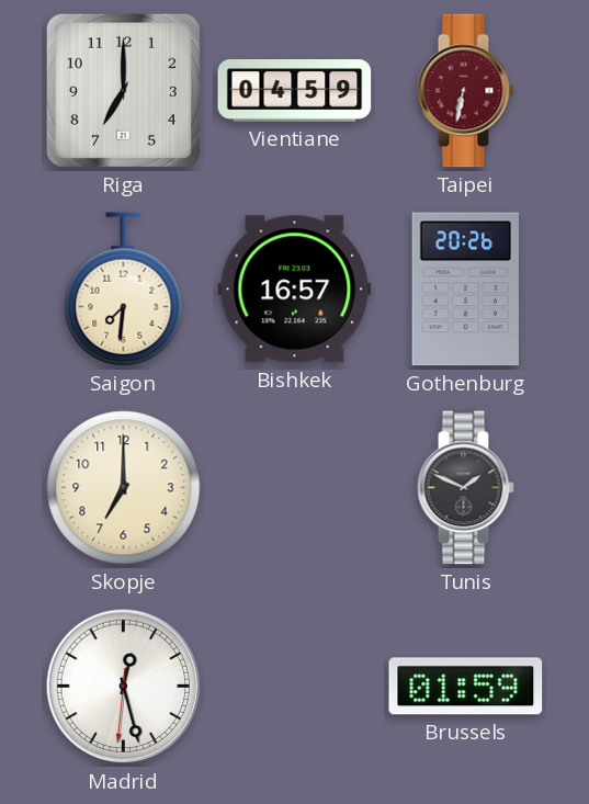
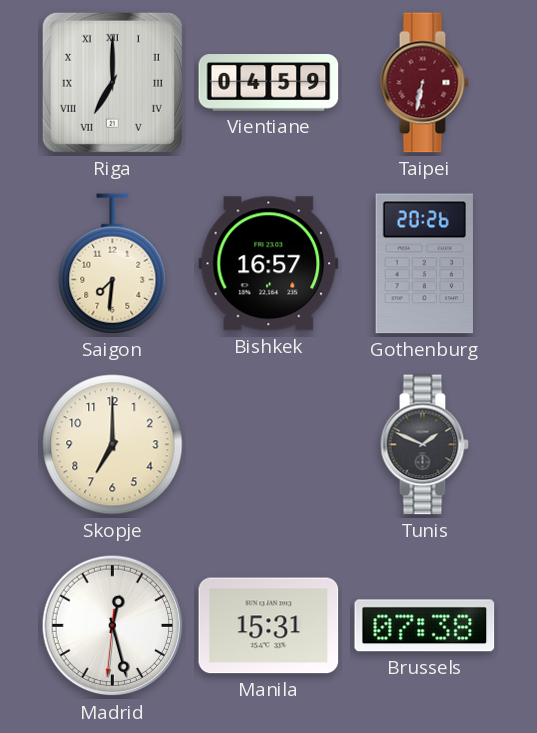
Riga numerals: Arabic -> Roman (112, 82)
Manila: none -> 15:31 (269, 626)
Brussels: 01:59 -> 07:38 (425, 626)
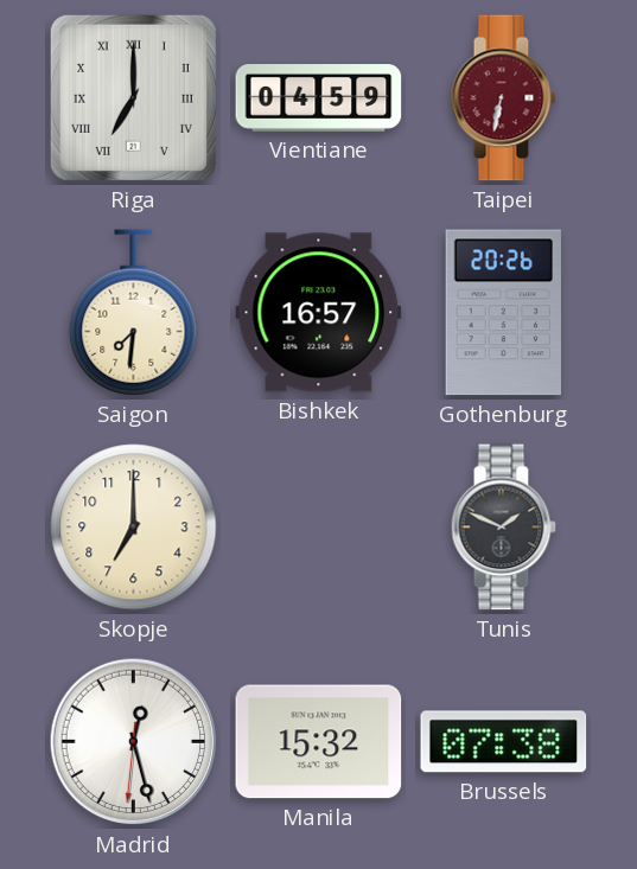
Manila: 15:31 -> 15:32 (319, 742)
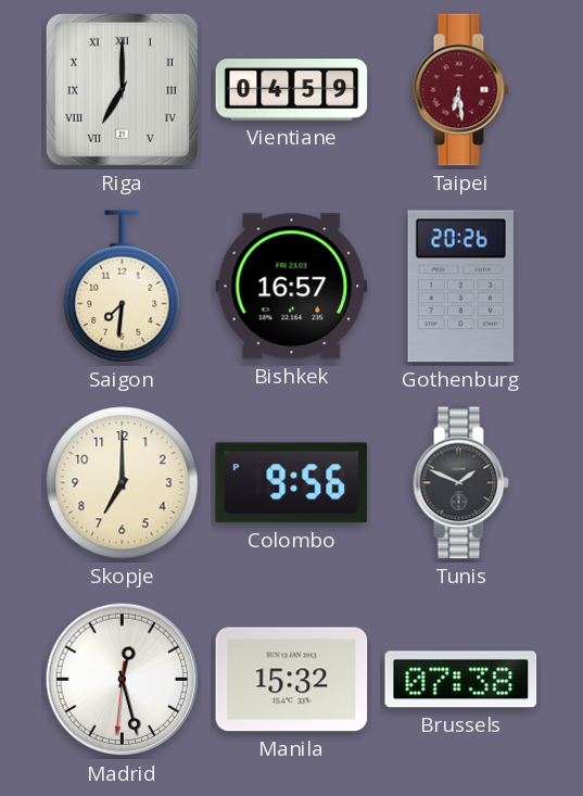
Taipei: 6:32 -> 6:29 (460, 90)
Colombo: none -> 9:56 (292, 483)
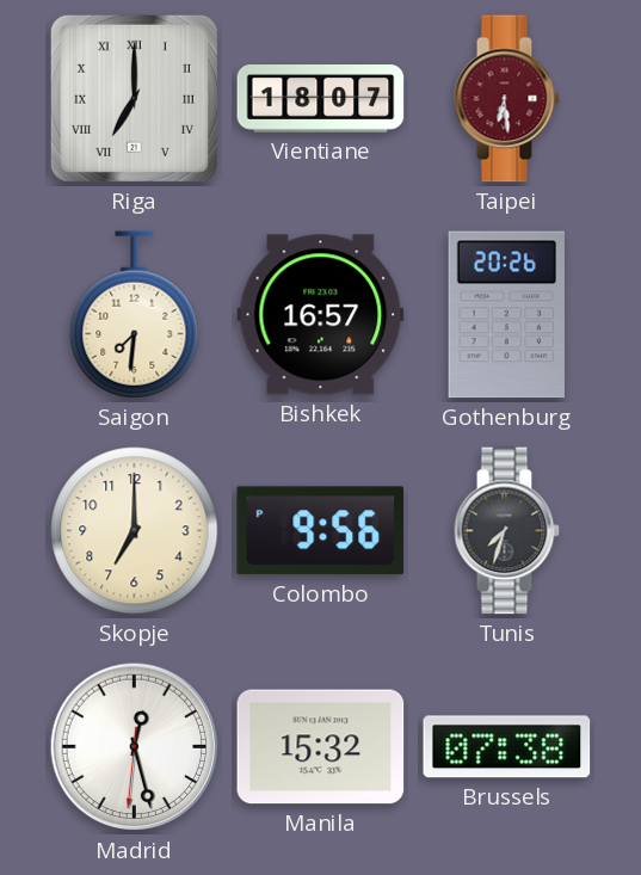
Vientiane: 04:59 -> 18:07 (321, 99)
Tunis: 1:49 -> 7:33 (506, 531)
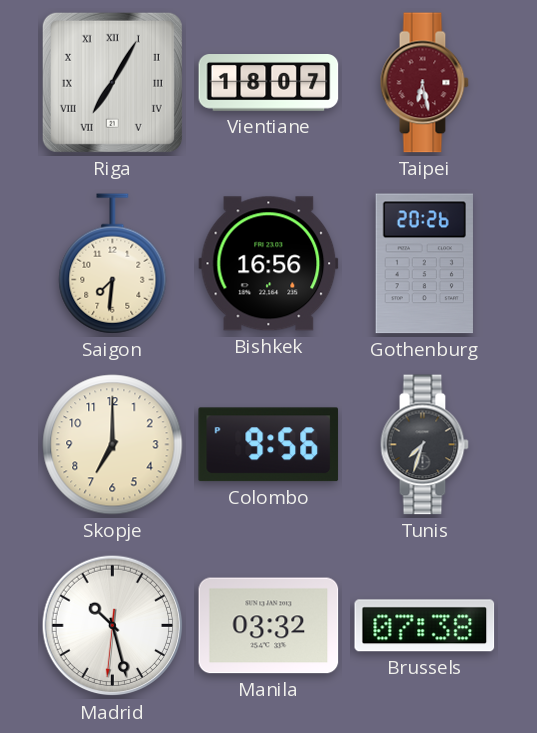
Riga: 7:00 -> 7:05 (112, 82)
Taipei: 6:29 -> 6:28 (424, 83)
Bishkek: 16:57 -> 16:56 (269, 264)
Madrid: 12:27 -> 10:27 (113, 626)
Manila: 15:32 -> 03:32 (269, 626)
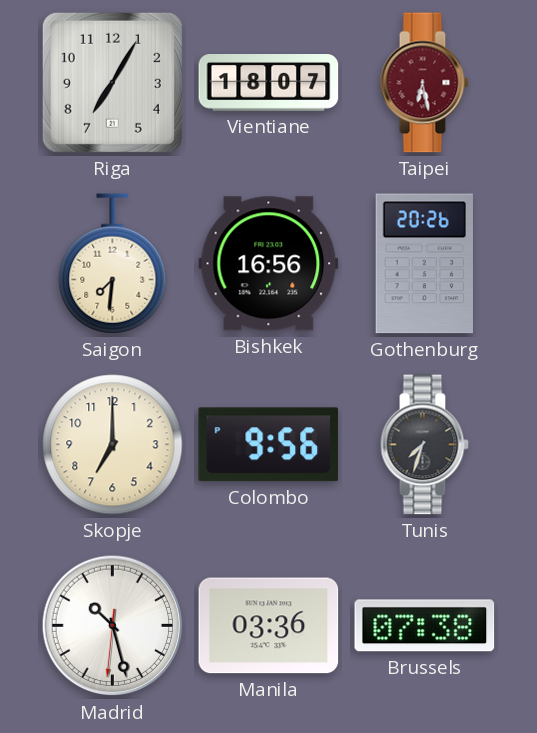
Riga numerals: Roman -> Arabic (112, 82)
Manila: 03:32 -> 03:36 (269, 626)
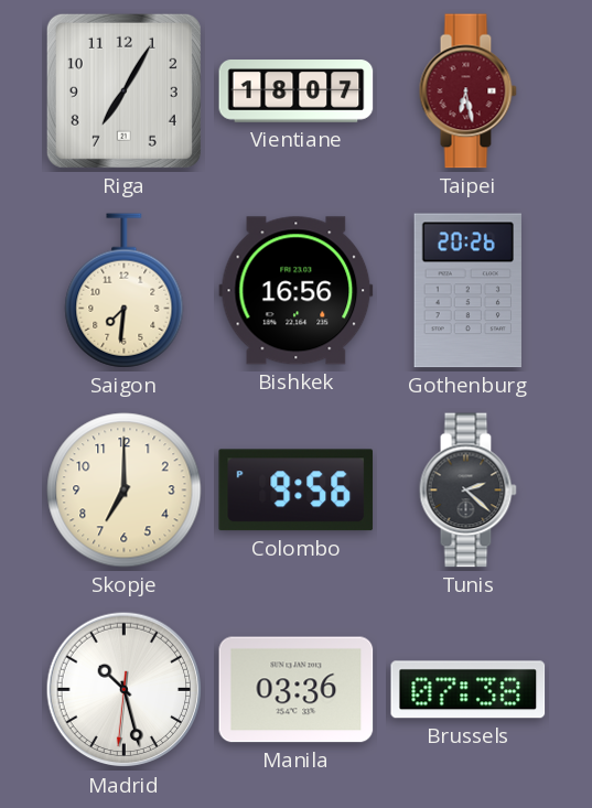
Tunis: 7:33 -> 2:22 (467, 491)
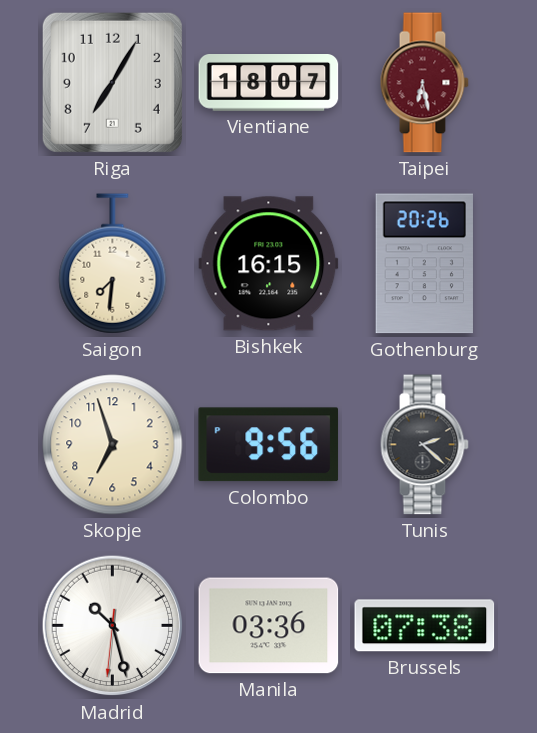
Bishkek: 16:56 -> 16:15 (269, 264)
Skopje: 7:00 -> 6:57 (113, 445)
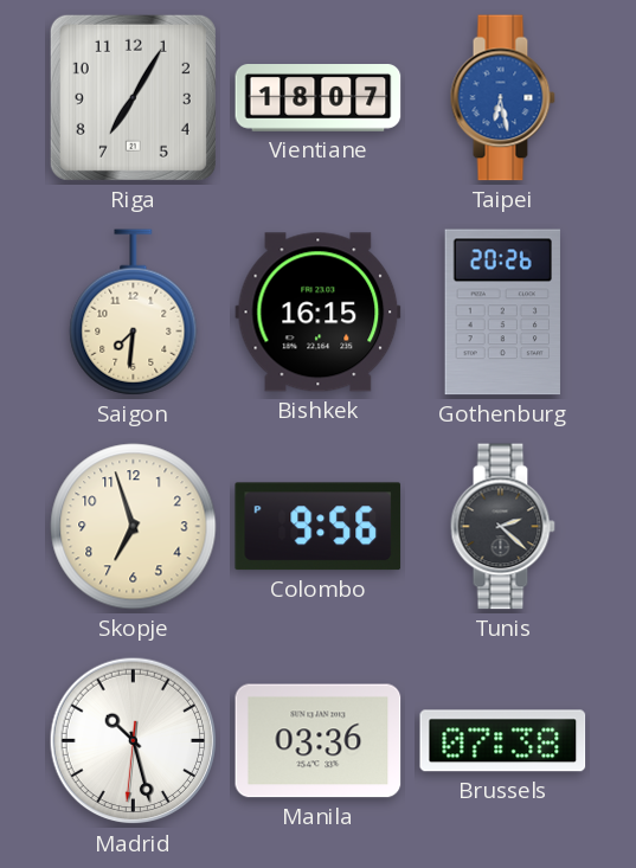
Taipei dial: burgundy -> blue (502, 98)
